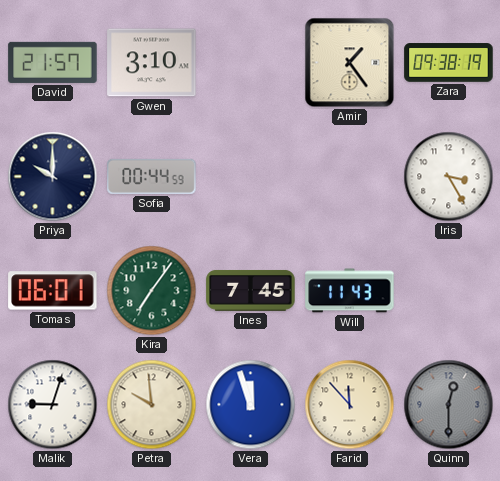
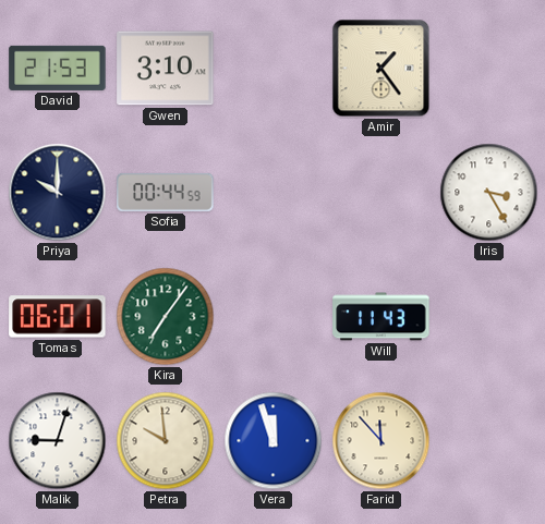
David: 21:57 -> 21:53 (58, 68)
Zara: 09:38 -> none (449, 63)
Ines: 7:45 -> none (251, 290)
Quinn: 12:30 -> none (449, 405)
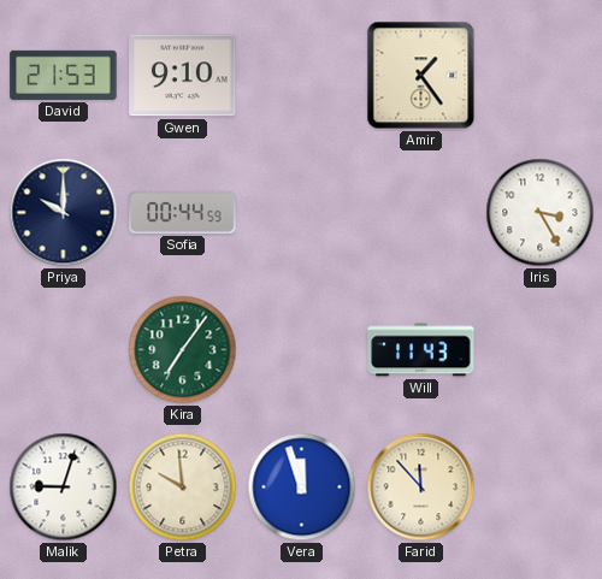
Gwen: 3:10 -> 9:10 (183, 76)
Tomas: 06:01 -> none (58, 317)
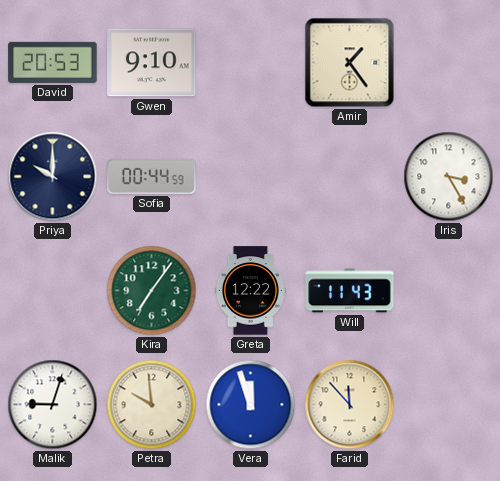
David: 21:53 -> 20:53 (53, 62)
Greta: none -> 12:22 (250, 291)
